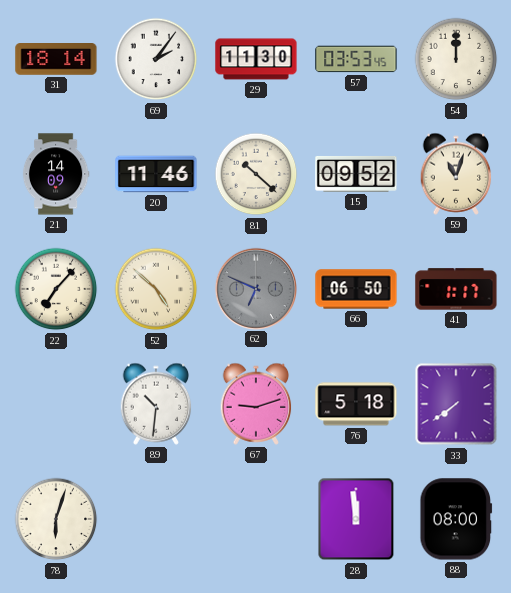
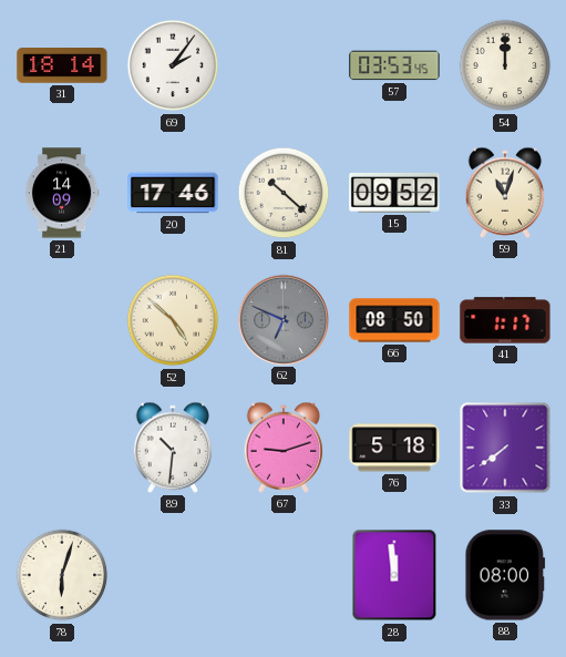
29: 11:30 -> none (256, 59)
20: 11:46 -> 17:46 (173, 193)
22: 7:07 -> none (56, 289)
66: 06:50 -> 08:50 (394, 320)
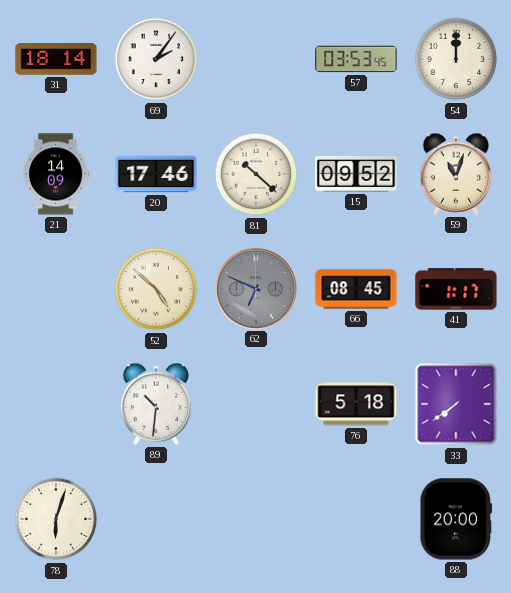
66: 08:50 -> 08:45 (356, 289)
67: 9:12 -> none (284, 448)
28: 11:59 -> none (394, 575)
88: 08:00 -> 20:00 (456, 519)
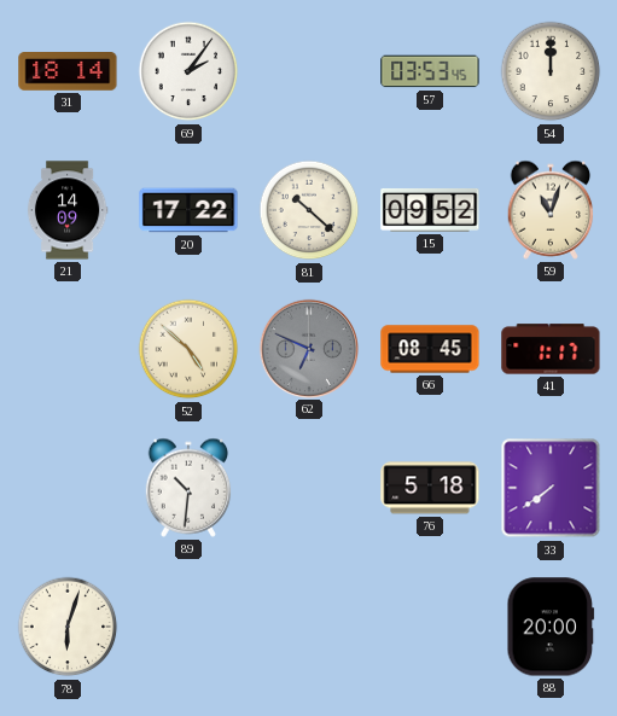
20: 17:46 -> 17:22 (188, 210)
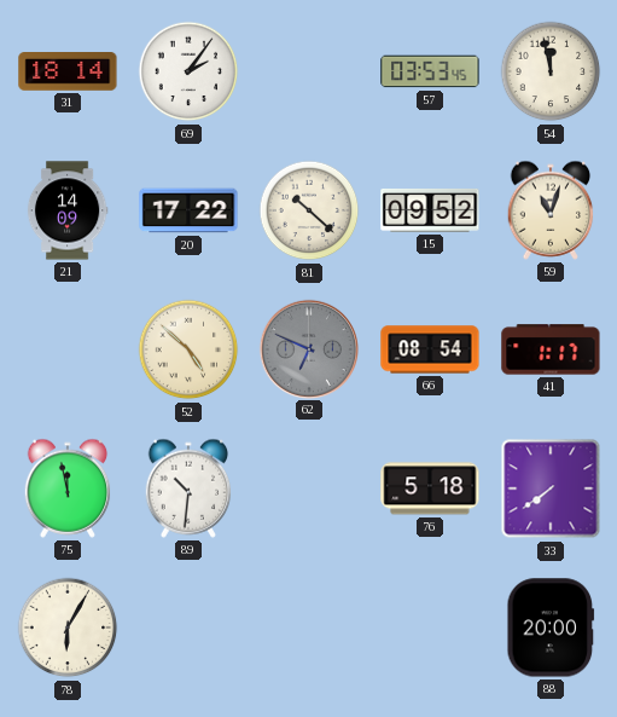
54: 12:00 -> 11:58 (551, 71)
66: 08:45 -> 08:54 (430, 349)
75: none -> 11:58 (68, 488)
78: 6:03 -> 6:05 (68, 628)
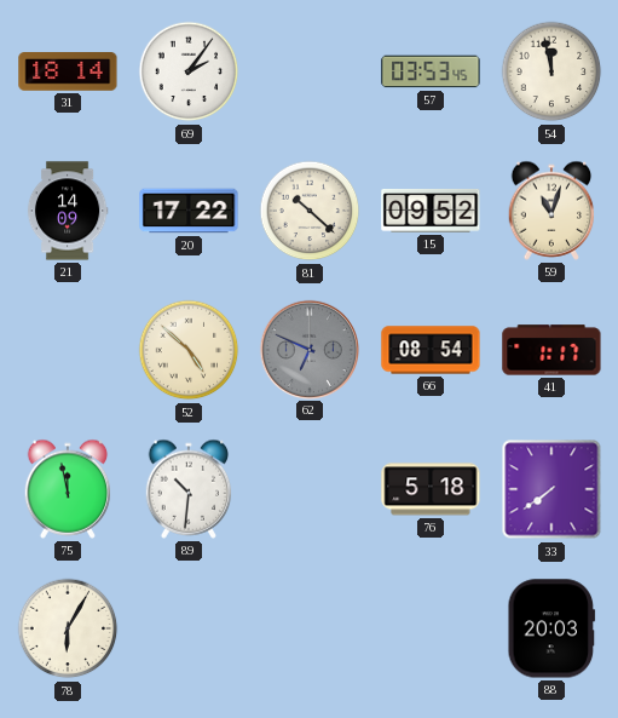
88: 20:00 -> 20:03 (551, 628)
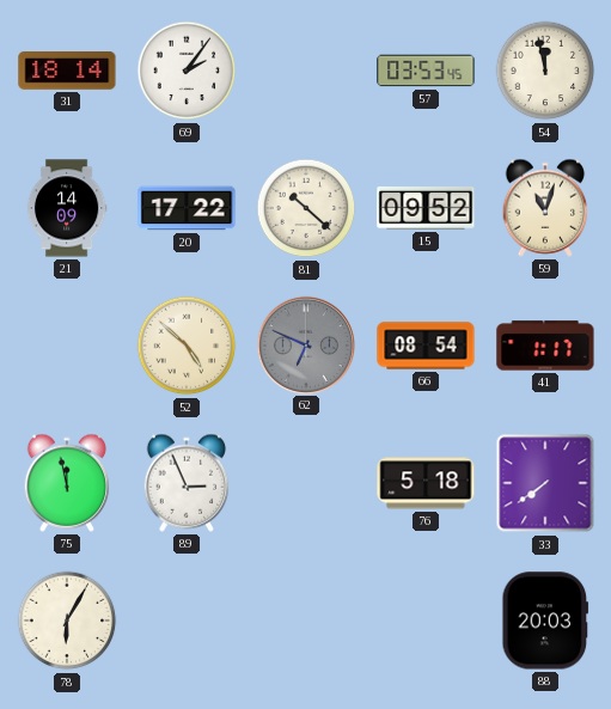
89: 10:31 -> 2:56 (187, 483)
